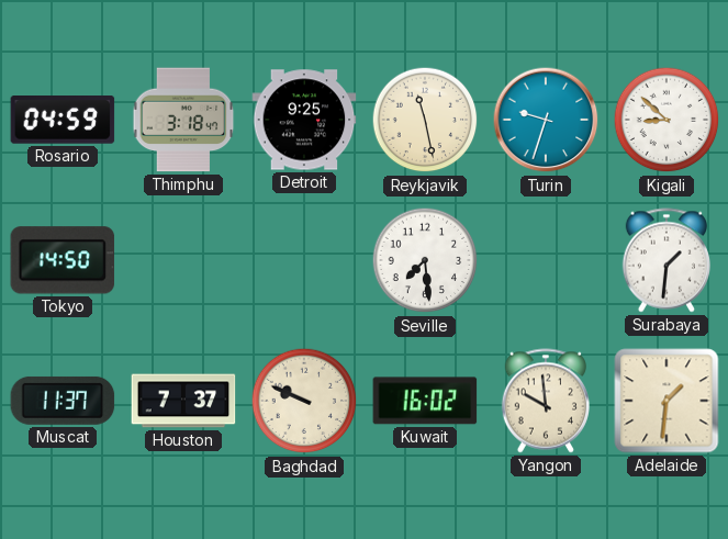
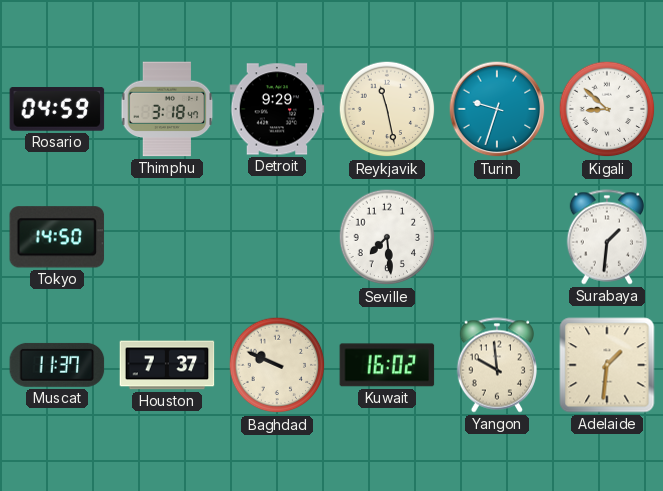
Detroit: 9:25 -> 9:29 (277, 109)
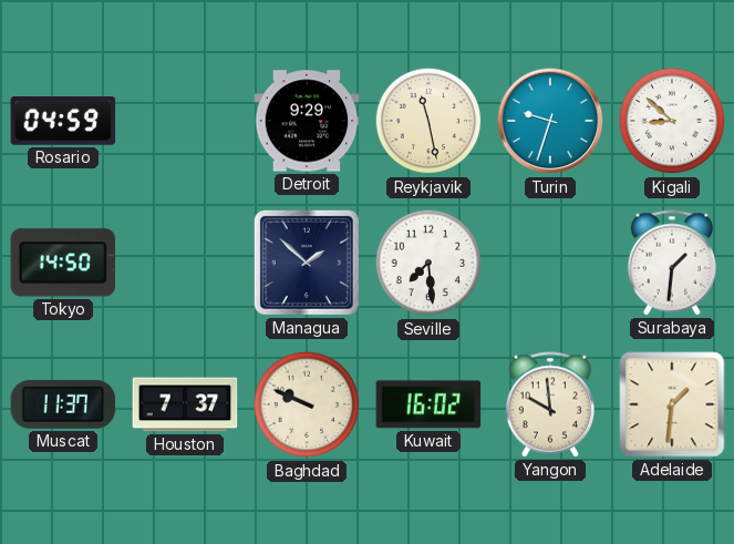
Thimphu: 3:18 -> none (167, 109)
Managua: none -> 1:52 (307, 263)
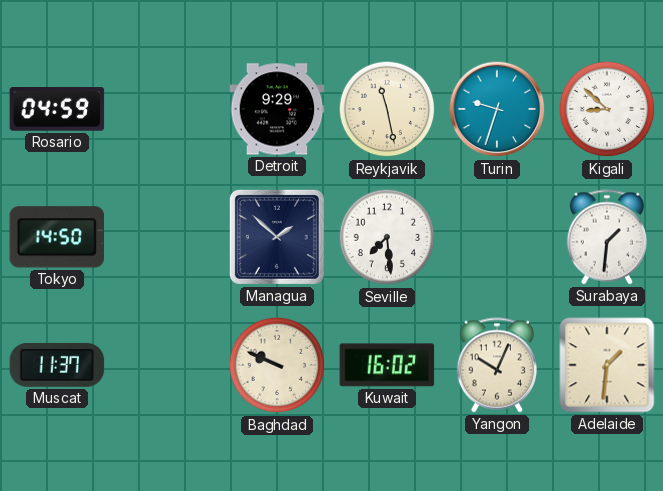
Houston: 7:37 -> none (185, 404)
Yangon: 9:59 -> 10:04 (496, 365)
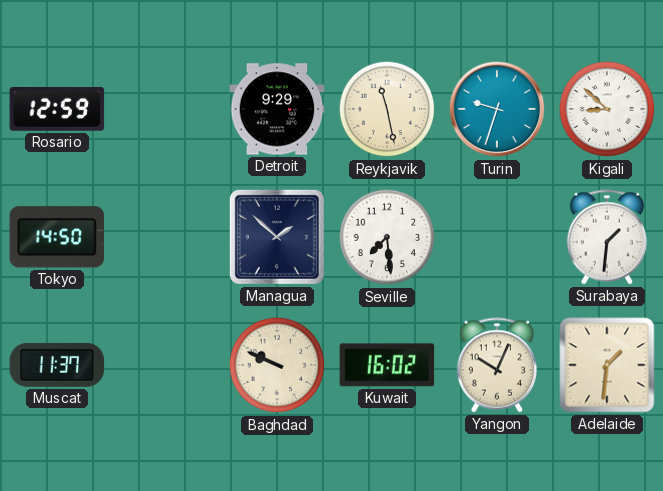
Rosario: 04:59 -> 12:59 (57, 110)
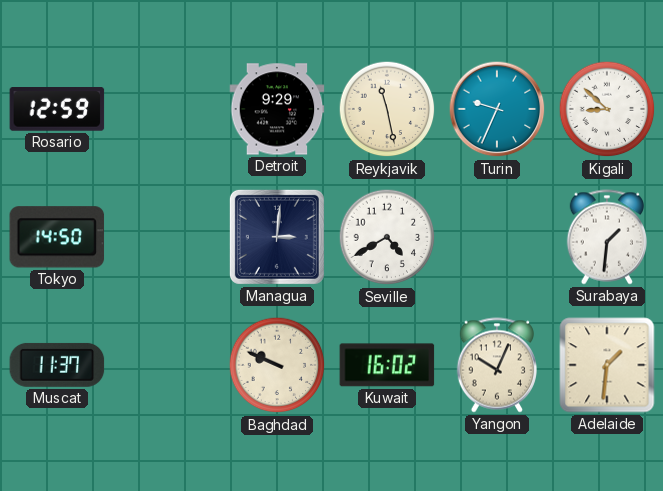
Turin: 9:33 -> 9:34 (497, 109)
Managua: 1:52 -> 3:01 (277, 237)
Seville: 7:29 -> 4:40 (387, 237)
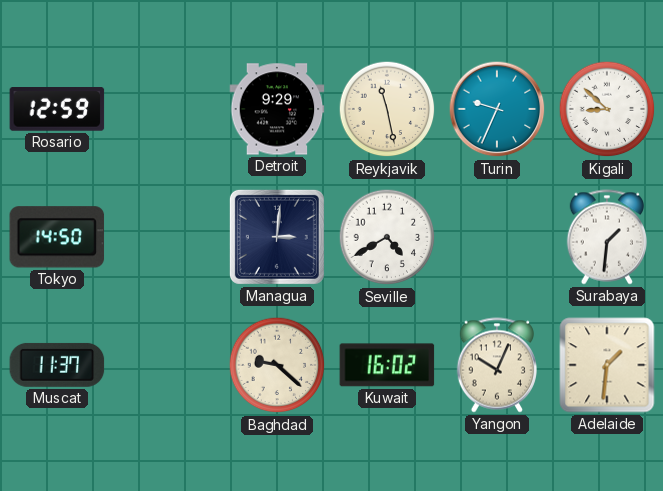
Baghdad: 9:49 -> 9:22 (277, 365)
